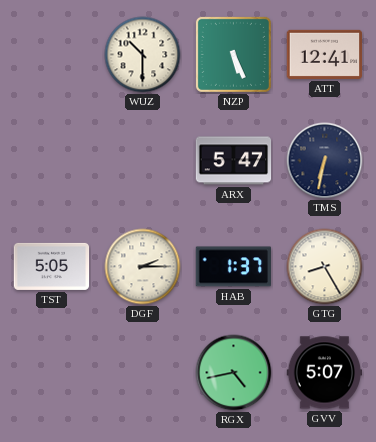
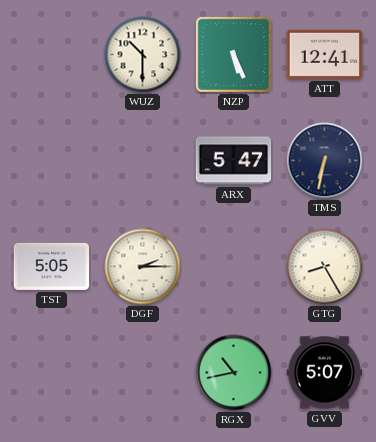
HAB: 1:37 -> none (234, 267)
RGX: 4:43 -> 10:43 (234, 373)
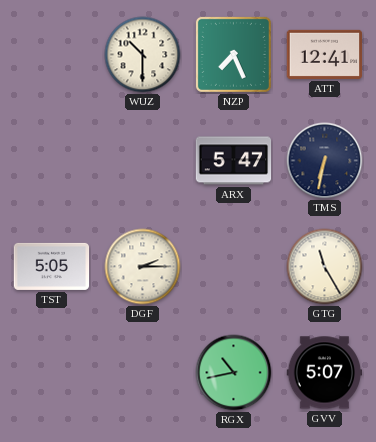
NZP: 5:26 -> 7:26 (233, 54)
GTG: 8:25 -> 11:25 (325, 267)
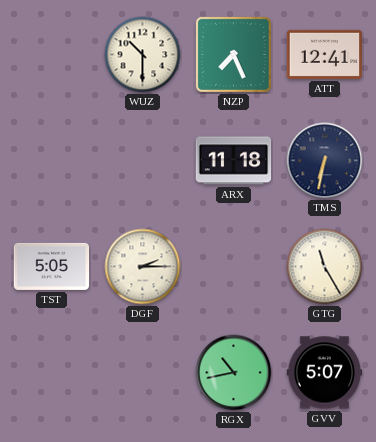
ARX: 5:47 -> 11:18 (234, 161)
